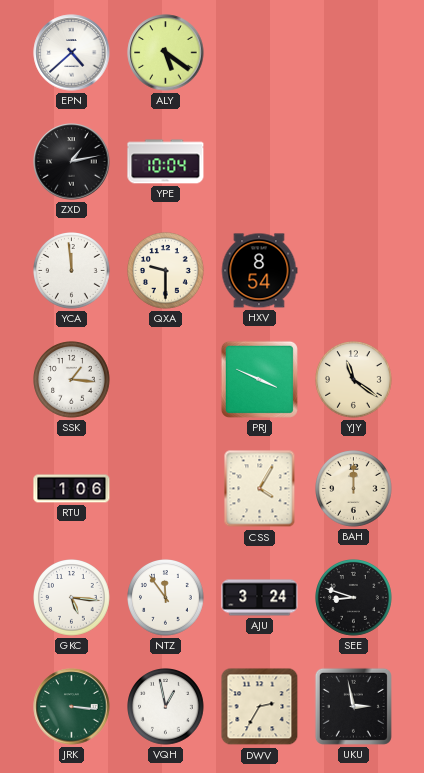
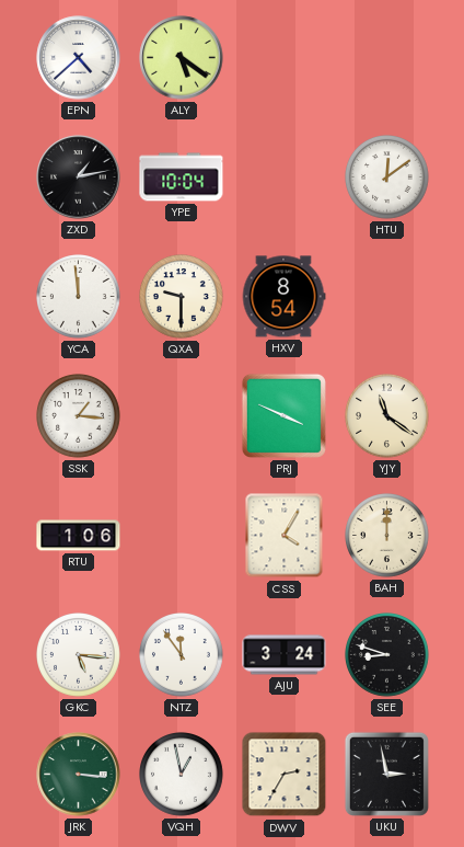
HTU: none -> 12:09 (387, 178)
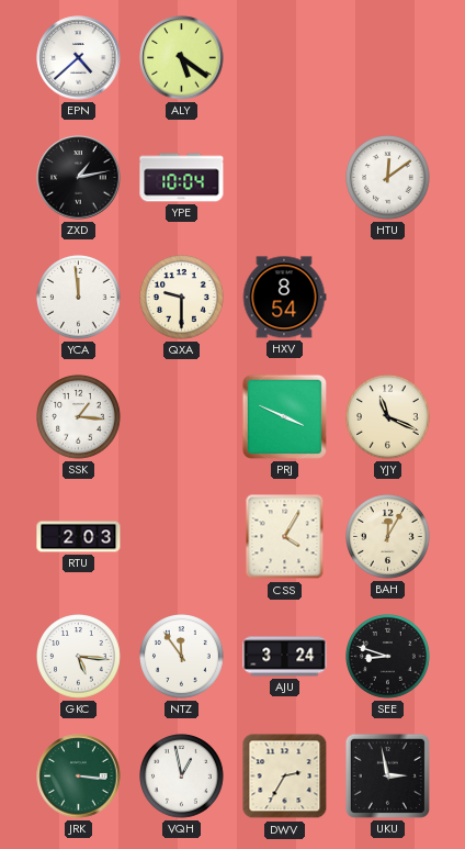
YJY: 11:21 -> 11:19 (388, 417)
RTU: 1:06 -> 2:03 (79, 537)
BAH: 12:00 -> 12:05 (388, 537)
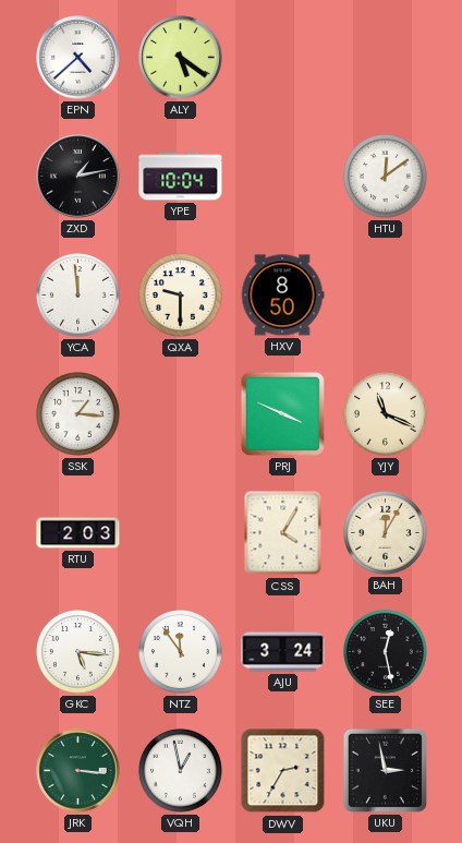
HXV: 8:54 -> 8:50 (282, 296)
SEE: 8:48 -> 12:28 (386, 652)
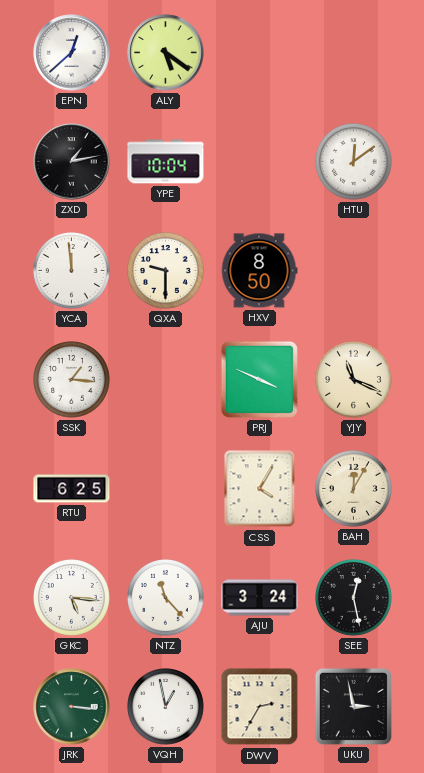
EPN: 4:38 -> 12:38 (72, 53)
RTU: 2:03 -> 6:25 (72, 489)
NTZ: 11:54 -> 11:23 (166, 598)
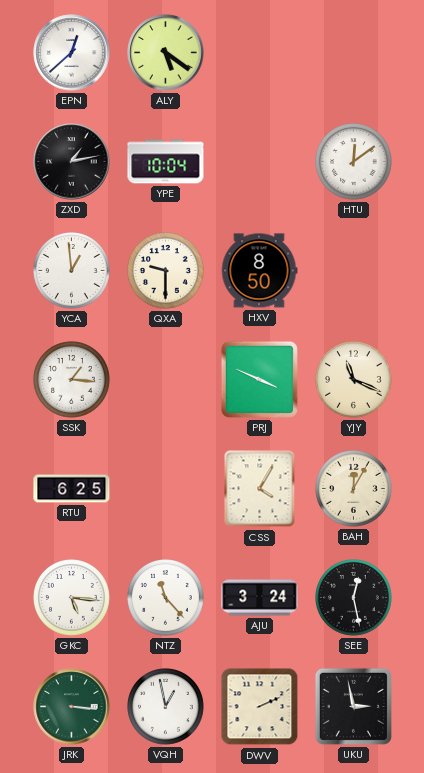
YCA: 11:59 -> 12:59 (72, 271)
DWV: 2:35 -> 2:11 (260, 707)
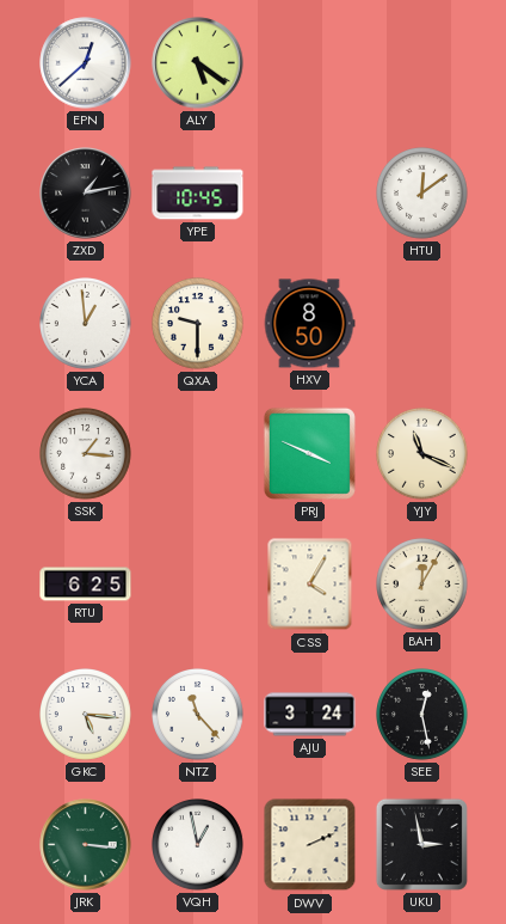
YPE: 10:04 -> 10:45 (198, 194)
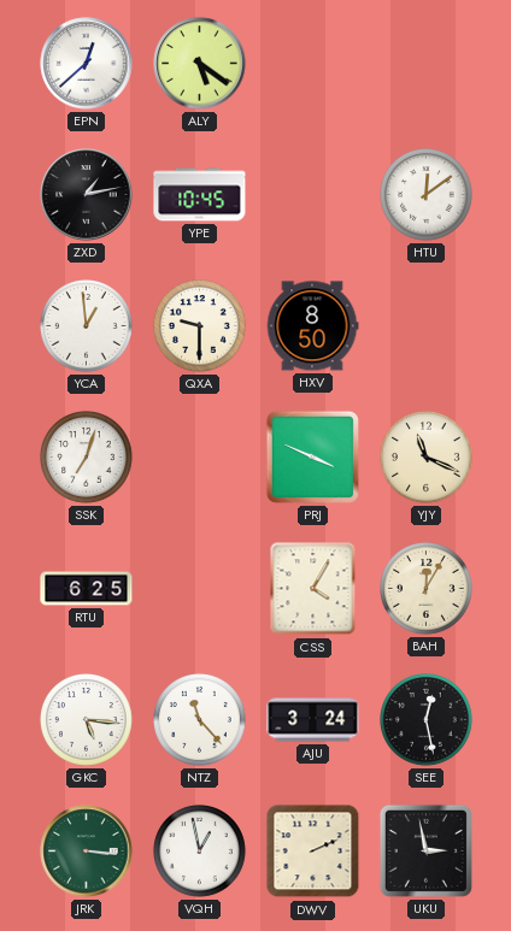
SSK: 1:16 -> 7:03 (87, 458)
